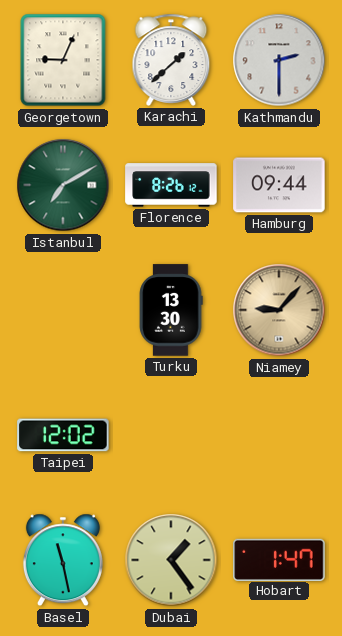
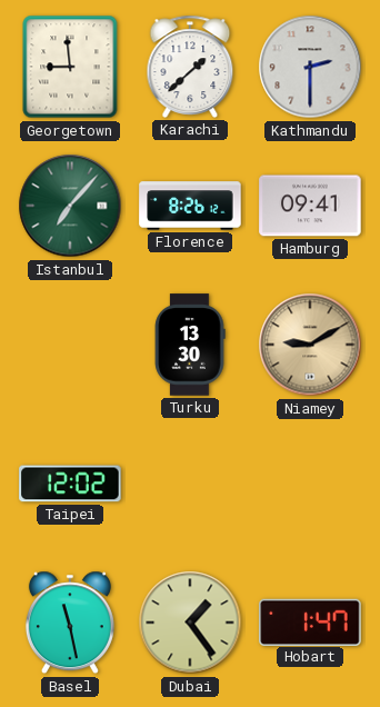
Georgetown: 9:04 -> 8:59 (70, 67)
Istanbul: 7:10 -> 7:07 (70, 206)
Hamburg: 09:44 -> 09:41 (310, 206)
Niamey: 9:07 -> 9:10 (310, 345)
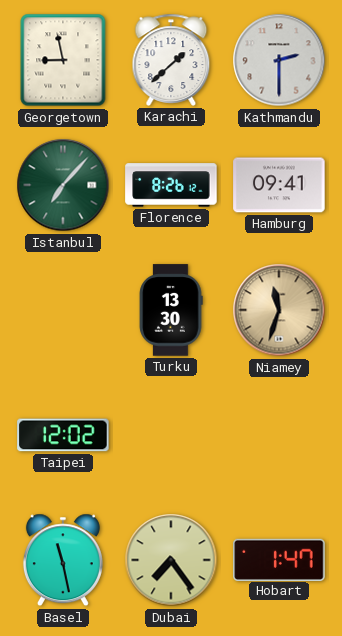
Georgetown: 8:59 -> 8:58 (63, 60)
Niamey: 9:10 -> 11:33 (279, 310)
Dubai: 1:24 -> 7:24 (171, 560)
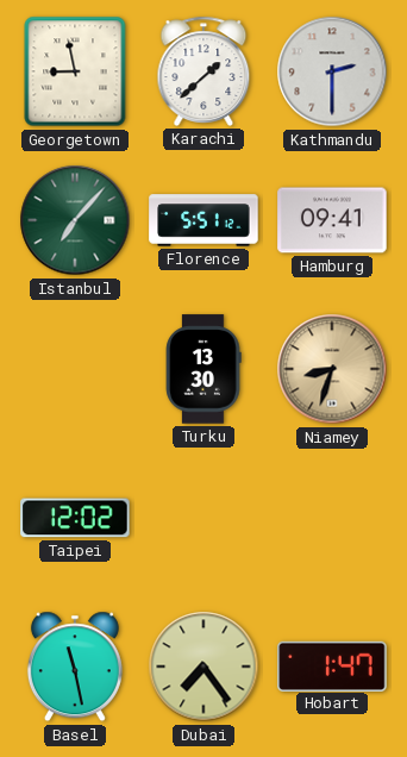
Florence: 8:26 -> 5:51 (203, 220)
Niamey: 11:33 -> 8:33 (332, 369)
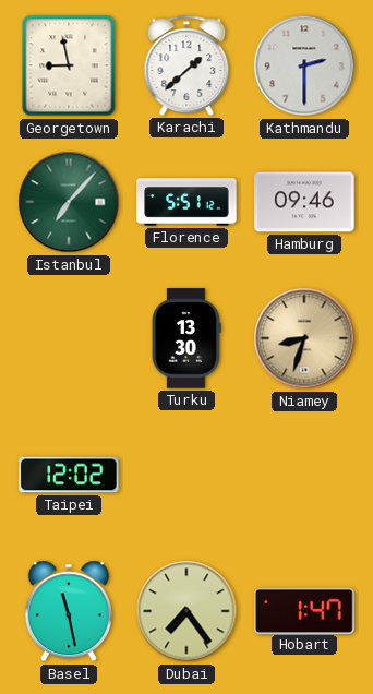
Hamburg: 09:41 -> 09:46 (304, 202)
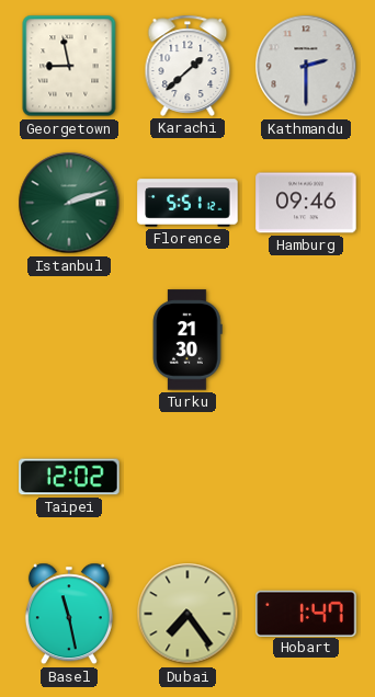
Istanbul: 7:07 -> 2:12 (69, 203)
Turku: 13:30 -> 21:30 (187, 340)
Niamey: 8:33 -> none (304, 338)
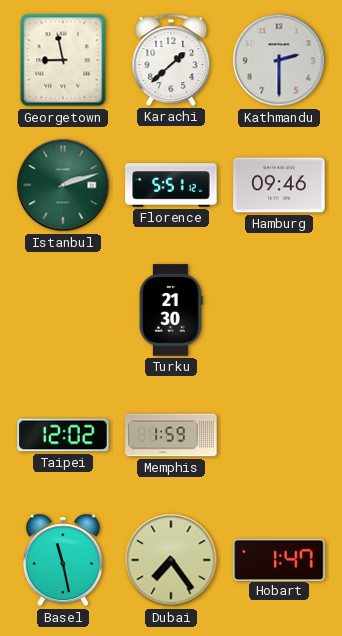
Memphis: none -> 1:59 (171, 435)
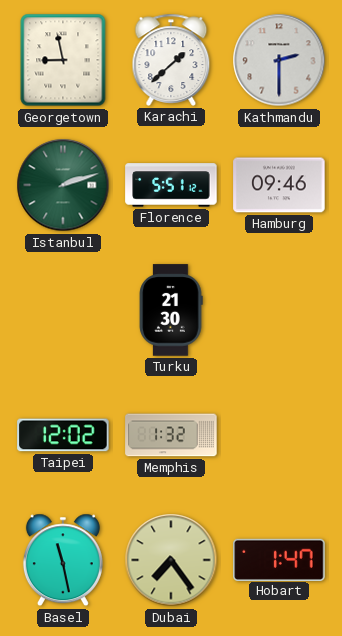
Memphis: 1:59 -> 1:32 (171, 435)
